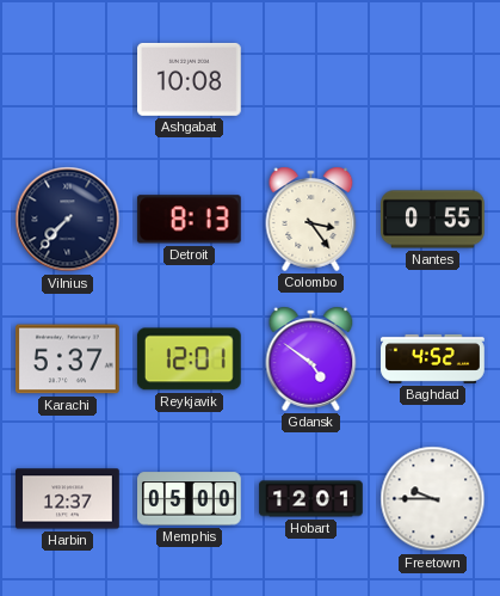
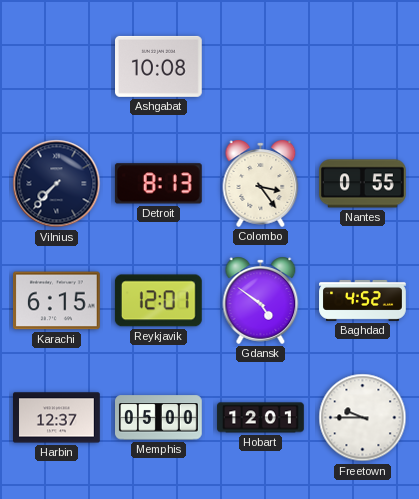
Karachi: 5:37 -> 6:15 (57, 301)
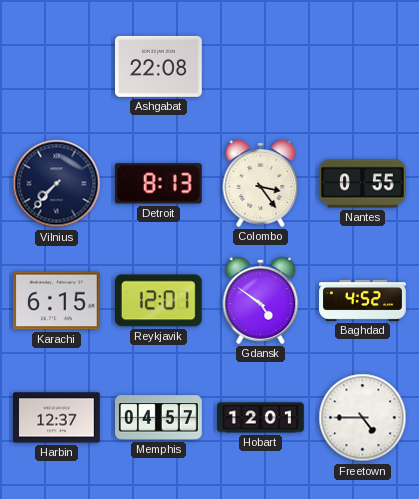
Ashgabat: 10:08 -> 22:08 (159, 66)
Memphis: 05:00 -> 04:57 (159, 418)
Freetown: 9:45 -> 4:45 (363, 418)
